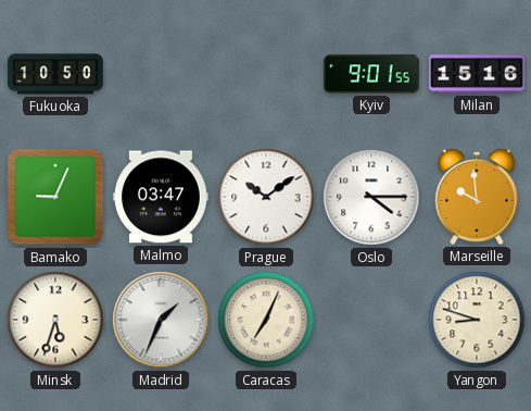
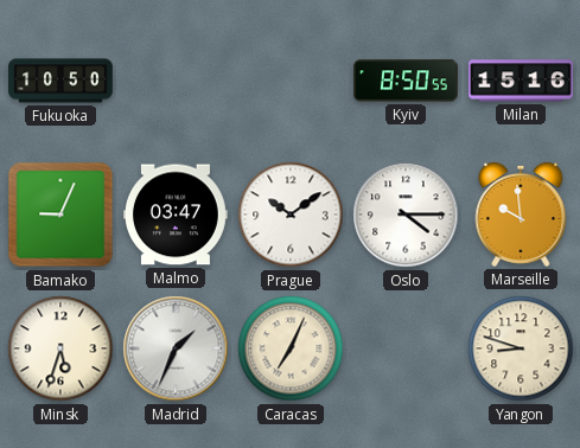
Kyiv: 9:01 -> 8:50 (406, 81)
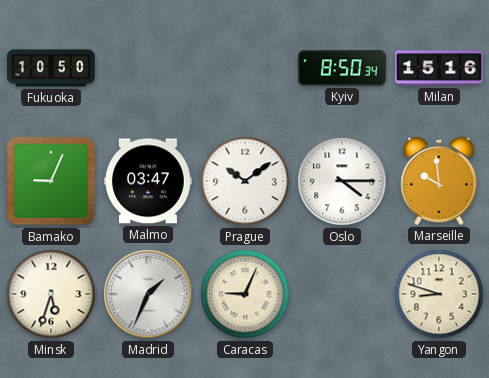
Kyiv: 8:50:55 -> 8:50:34 (342, 68)
Caracas: 7:04 -> 9:04 (245, 294)
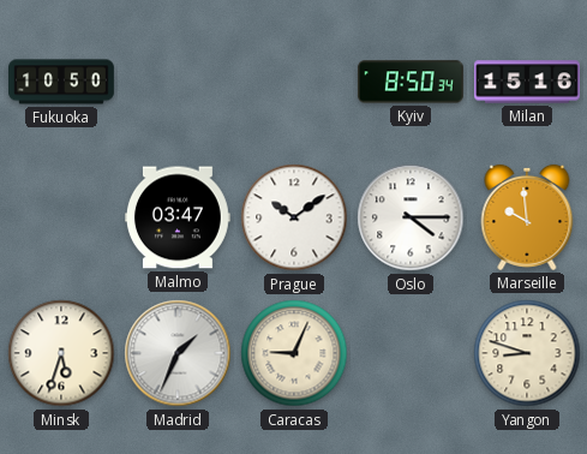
Bamako: 9:04 -> none (51, 181)
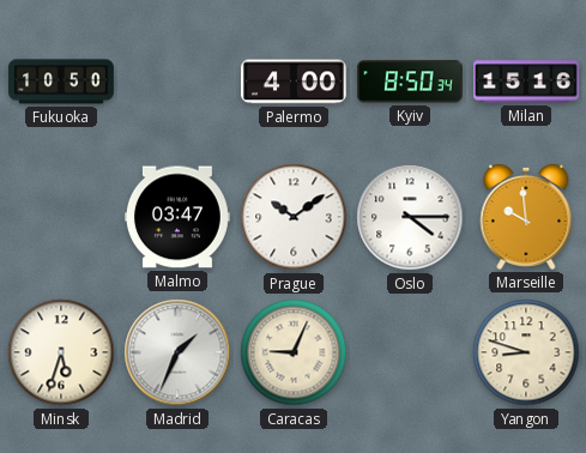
Palermo: none -> 4:00 (294, 81)
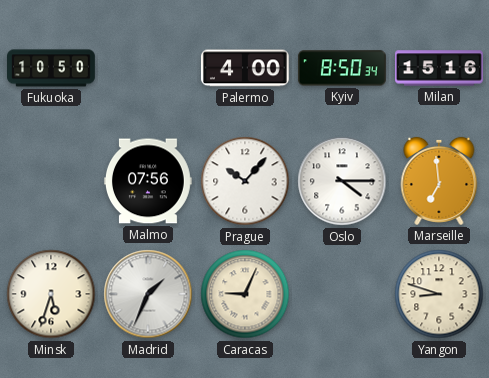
Malmo: 03:47 -> 07:56 (148, 181)
Prague: 10:09 -> 10:07 (245, 181)
Marseille: 9:59 -> 6:59 (439, 181)
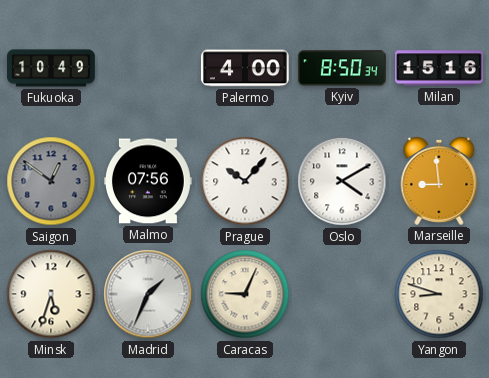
Fukuoka: 10:50 -> 10:49 (52, 68)
Saigon: none -> 12:51 (51, 181)
Oslo: 4:15 -> 4:10 (342, 181)
Marseille: 6:59 -> 8:59 (439, 181)
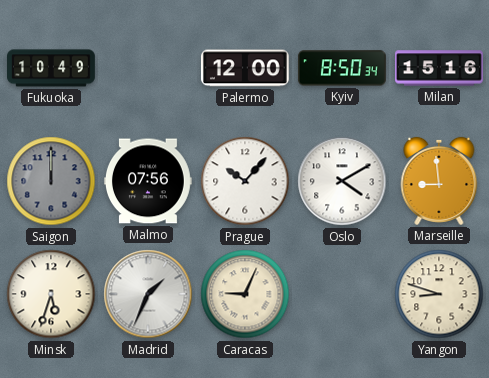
Palermo: 4:00 -> 12:00 (245, 68)
Saigon: 12:51 -> 12:00 (51, 181)
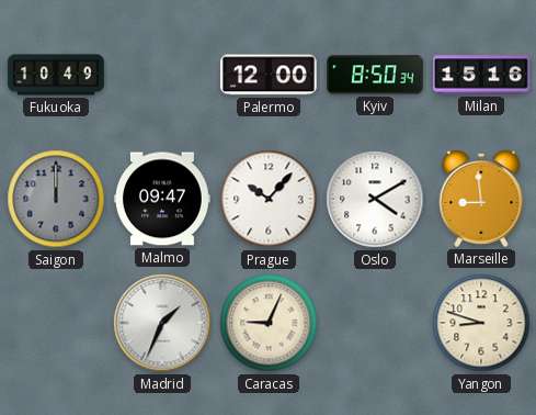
Malmo: 07:56 -> 09:47 (162, 199)
Minsk: 5:33 -> none (51, 294)
